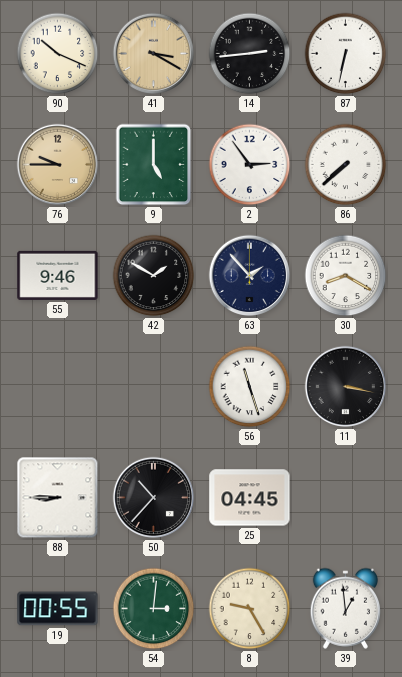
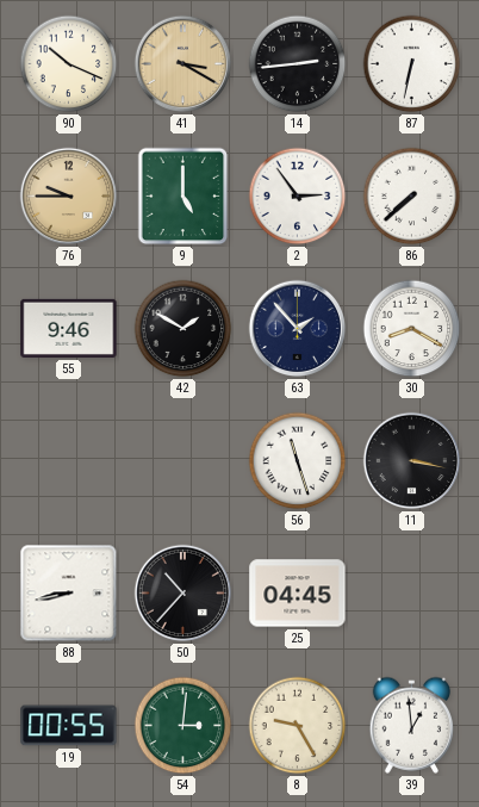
88: 8:45 -> 8:43 (69, 594)
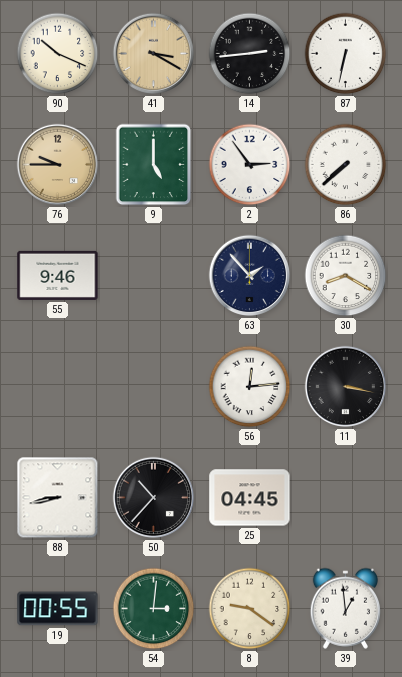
42: 1:50 -> none (183, 329)
56: 11:27 -> 12:14 (250, 387)
8: 9:25 -> 9:21 (250, 609)
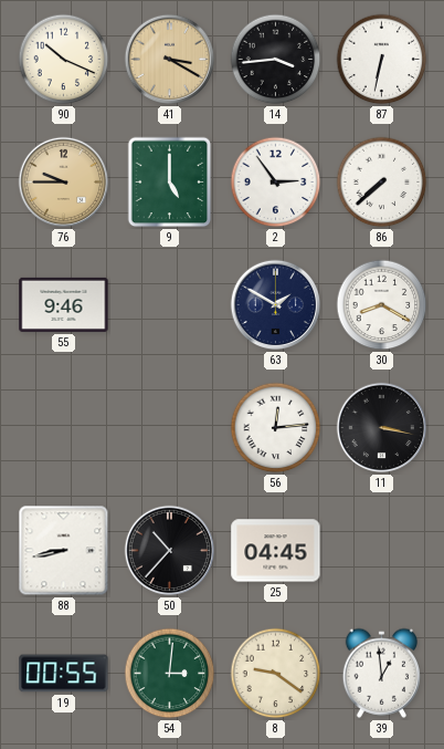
14: 2:44 -> 3:44 (276, 60)
63: 1:53 -> 1:50 (276, 305)
